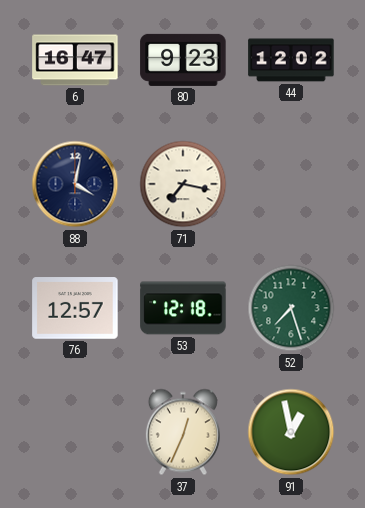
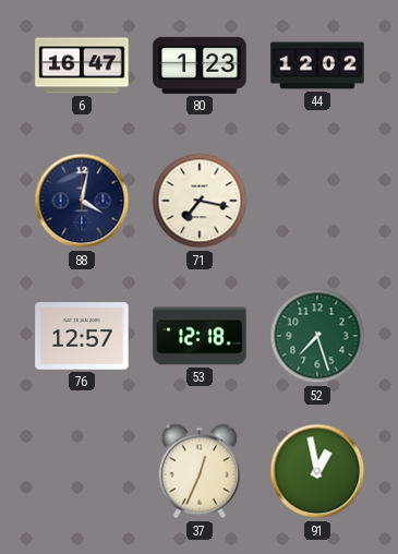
80: 9:23 -> 1:23 (200, 65)
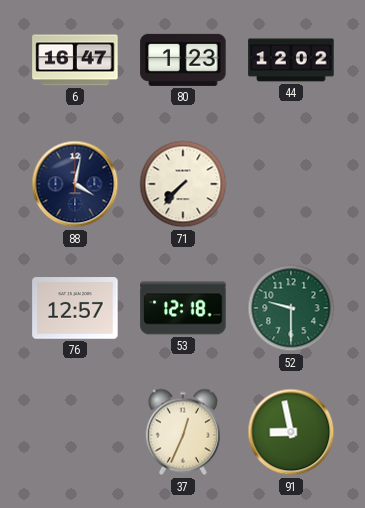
71: 7:17 -> 7:37 (183, 184)
52: 7:27 -> 9:30 (291, 308)
91: 12:58 -> 8:58 (291, 432)
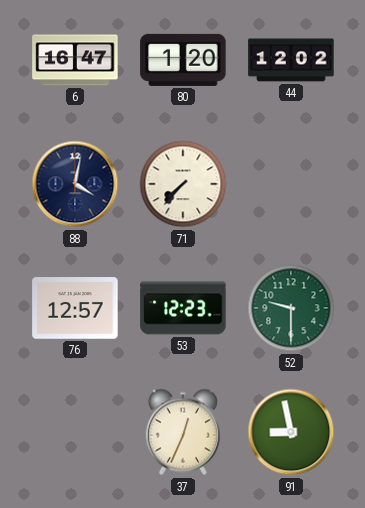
80: 1:23 -> 1:20 (183, 60)
53: 12:18 -> 12:23 (183, 308)
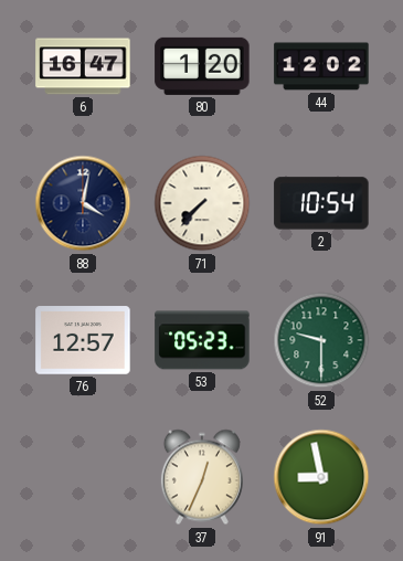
2: none -> 10:54 (321, 203)
53: 12:23 -> 05:23 (202, 340)
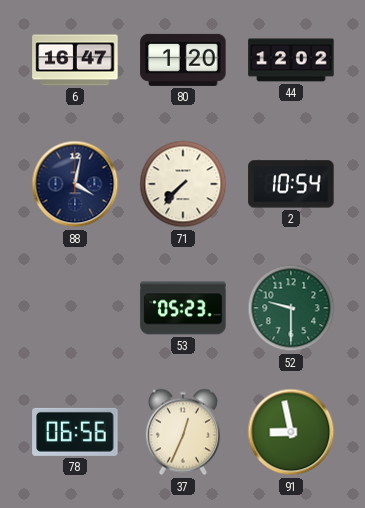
76: 12:57 -> none (83, 340)
78: none -> 06:56 (75, 432)
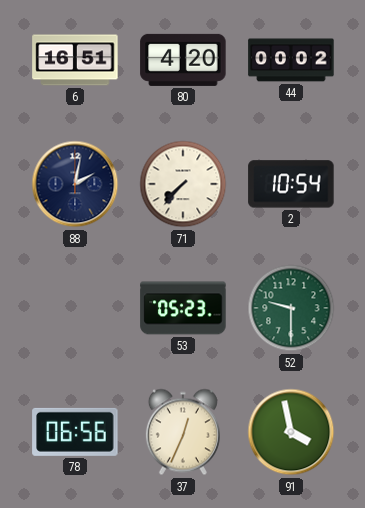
6: 16:47 -> 16:51 (75, 60)
80: 1:20 -> 4:20 (183, 60)
44: 12:02 -> 00:02 (291, 60)
88: 4:02 -> 2:02 (75, 184)
91: 8:58 -> 3:58 (291, 432)
